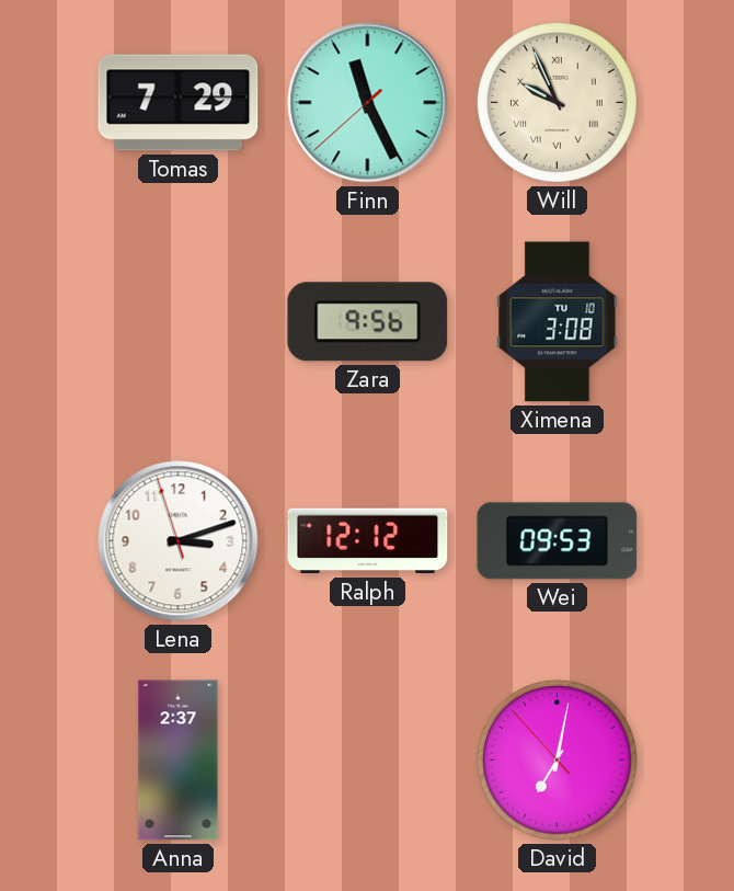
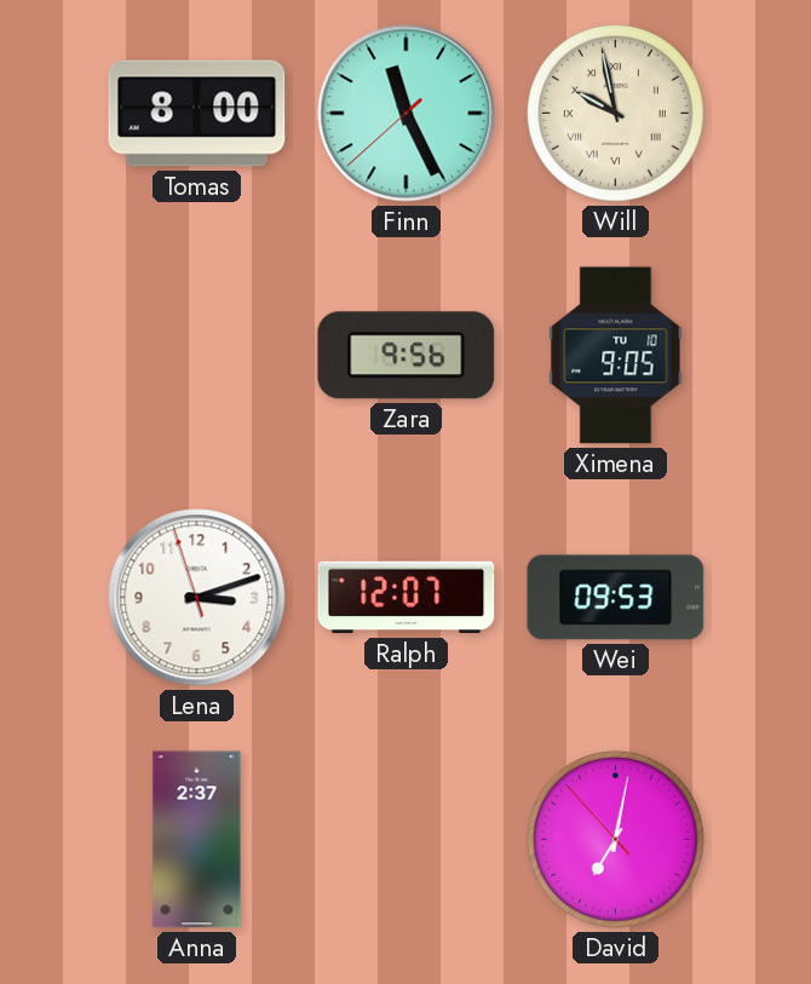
Tomas: 7:29 -> 8:00 (197, 114)
Will: 9:56 -> 9:58 (615, 113)
Ximena: 3:08 -> 9:05 (616, 356)
Ralph: 12:12 -> 12:07 (407, 598)
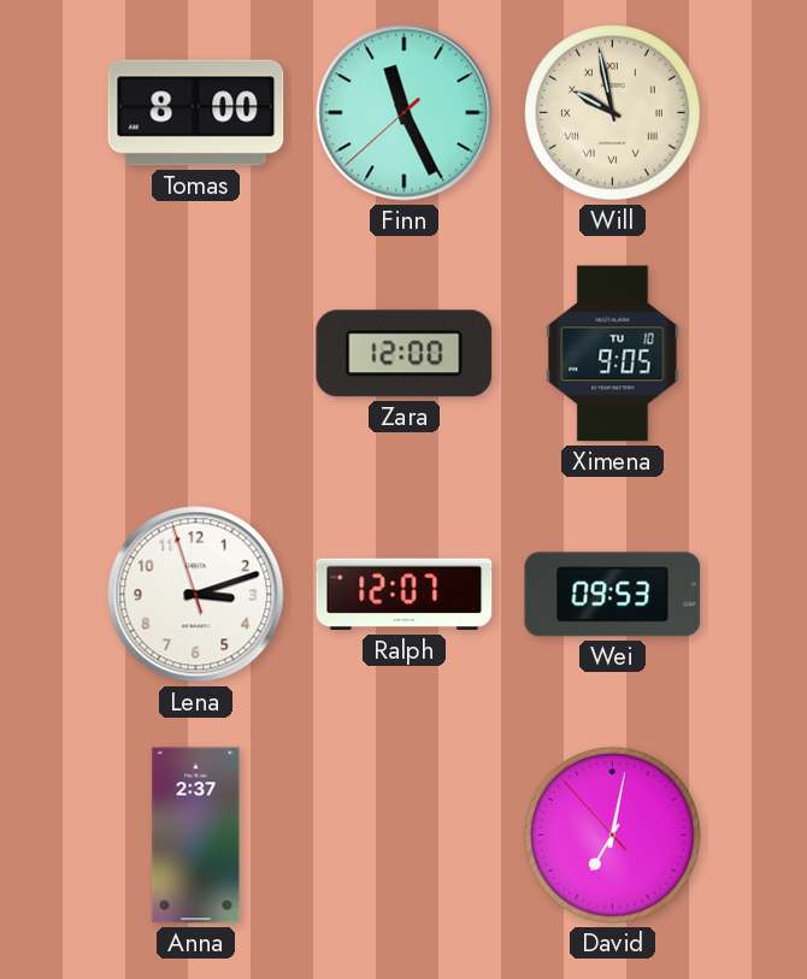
Zara: 9:56 -> 12:00 (405, 354)
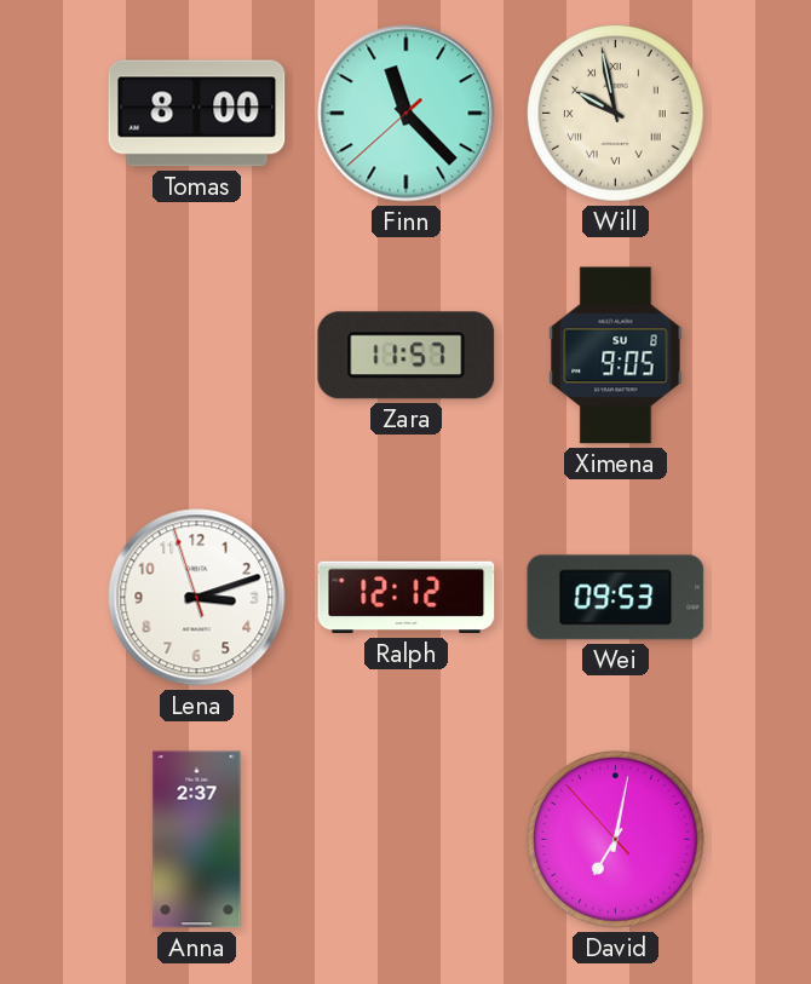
Finn: 11:25 -> 11:22 (407, 114)
Zara: 12:00 -> 11:57 (407, 356)
Ximena date: TU 10 -> SU 8 (616, 356)
Ralph: 12:07 -> 12:12 (407, 598)
